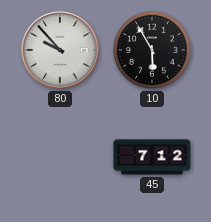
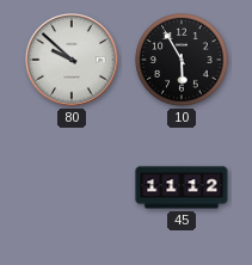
80: 9:53 -> 9:52 (72, 60)
45: 7:12 -> 11:12 (182, 187)
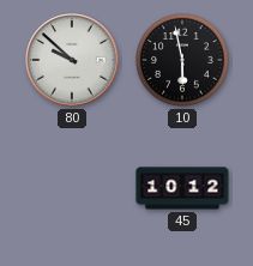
10: 5:55 -> 5:58 (183, 61)
45: 11:12 -> 10:12 (182, 188)
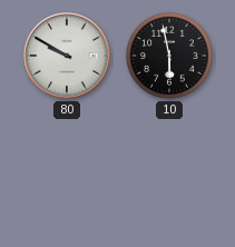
80: 9:52 -> 9:50 (67, 56)
45: 10:12 -> none (182, 188)
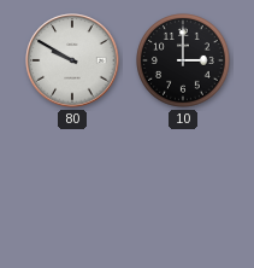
10: 5:58 -> 3:00 (184, 62)
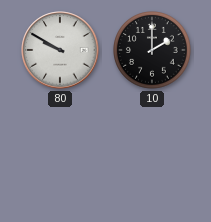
10: 3:00 -> 2:00 (153, 51)
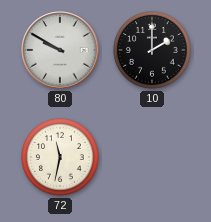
72: none -> 11:32 (61, 158)
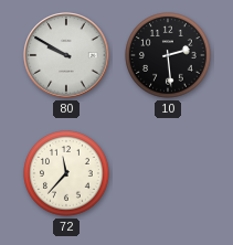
10: 2:00 -> 2:29 (169, 56)
72: 11:32 -> 11:37 (67, 174)
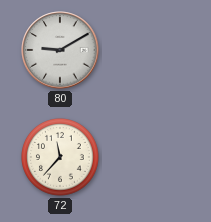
80: 9:50 -> 9:10 (60, 50)
10: 2:29 -> none (169, 56)
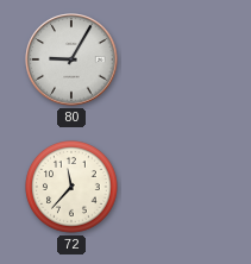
80: 9:10 -> 9:05 (71, 59)
